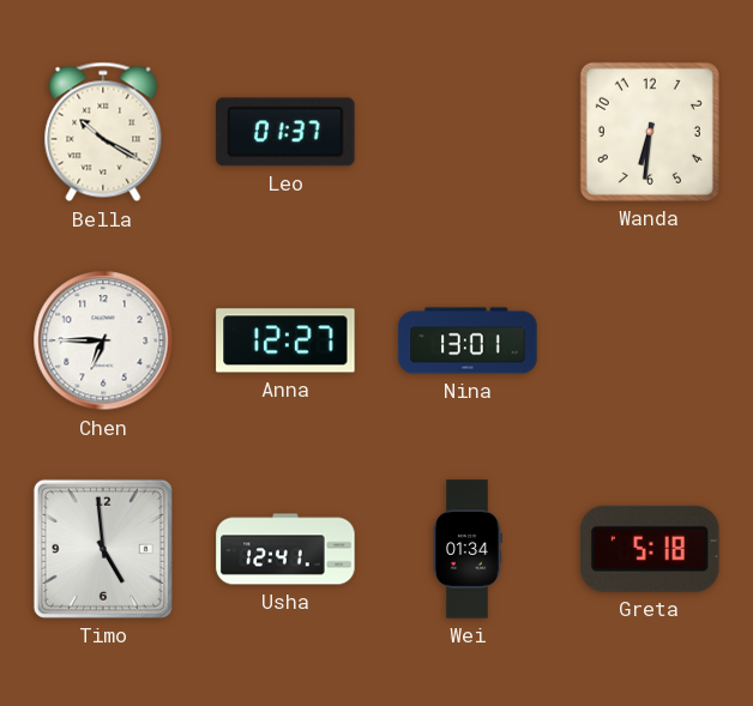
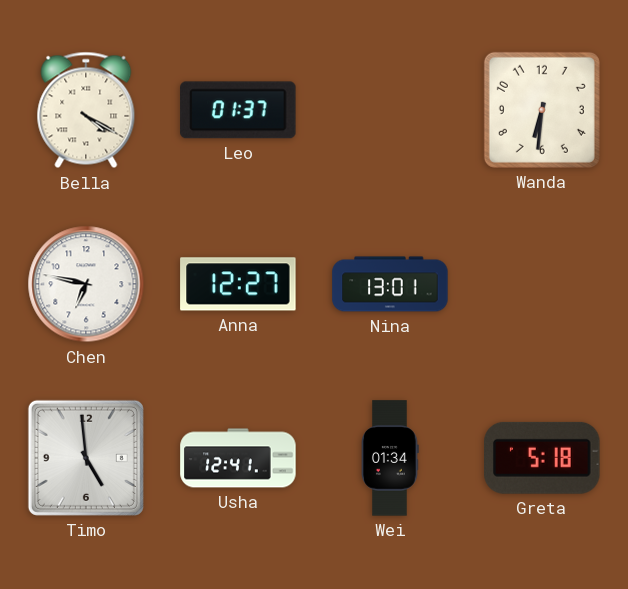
Bella: 10:20 -> 4:20 (86, 110)
Chen: 6:45 -> 6:47 (86, 284)
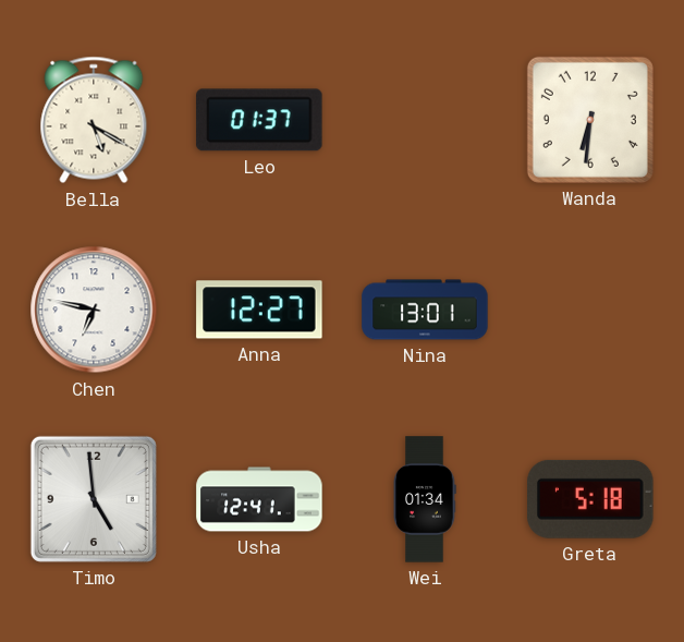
Bella: 4:20 -> 5:20 (94, 120)
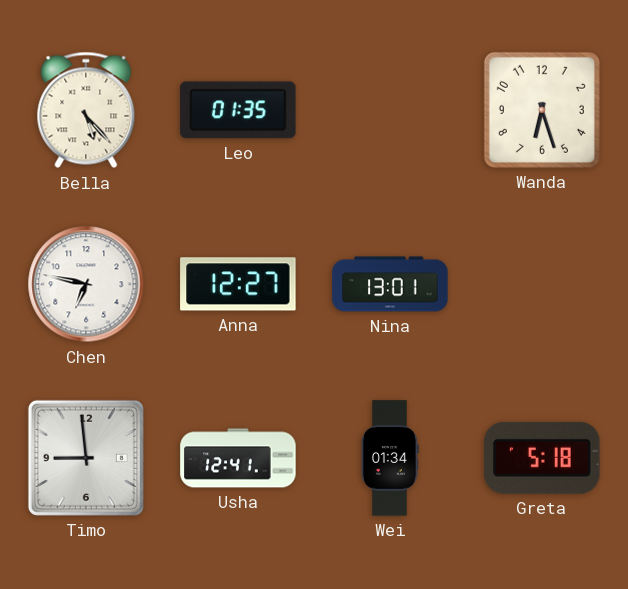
Bella: 5:20 -> 5:23 (86, 110)
Leo: 01:37 -> 01:35 (238, 110)
Wanda: 6:31 -> 6:27 (542, 110)
Timo: 4:59 -> 8:59 (86, 458)
